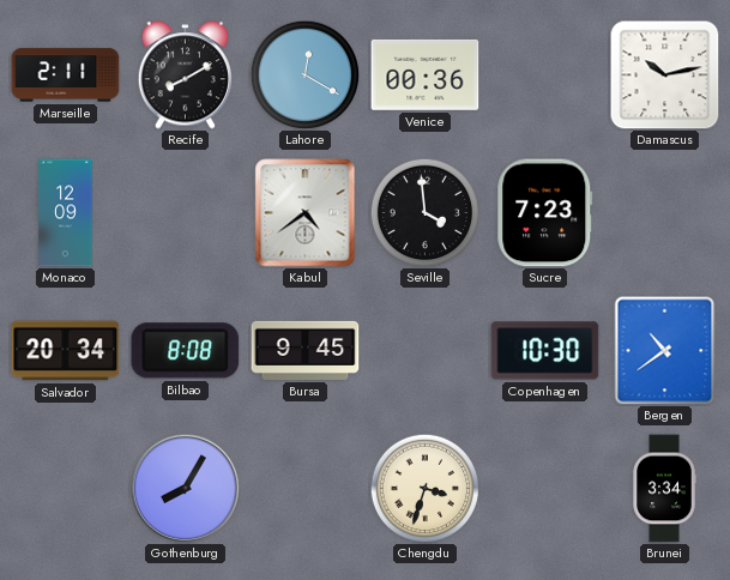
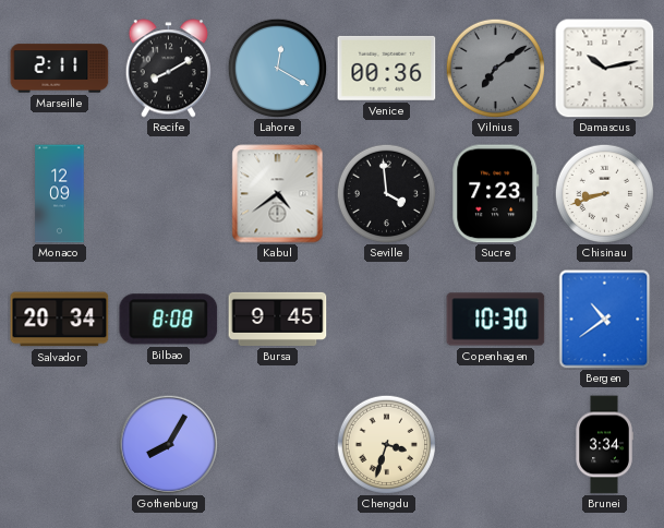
Vilnius: none -> 7:09 (495, 68)
Chisinau: none -> 8:42 (604, 193)
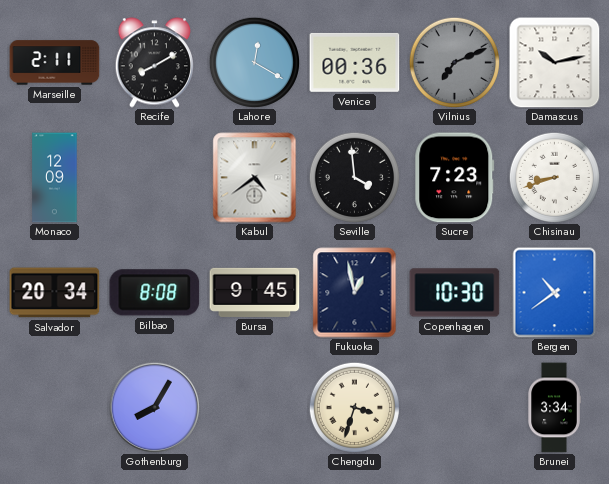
Vilnius: 7:09 -> 7:11 (454, 62)
Fukuoka: none -> 12:58 (355, 293)
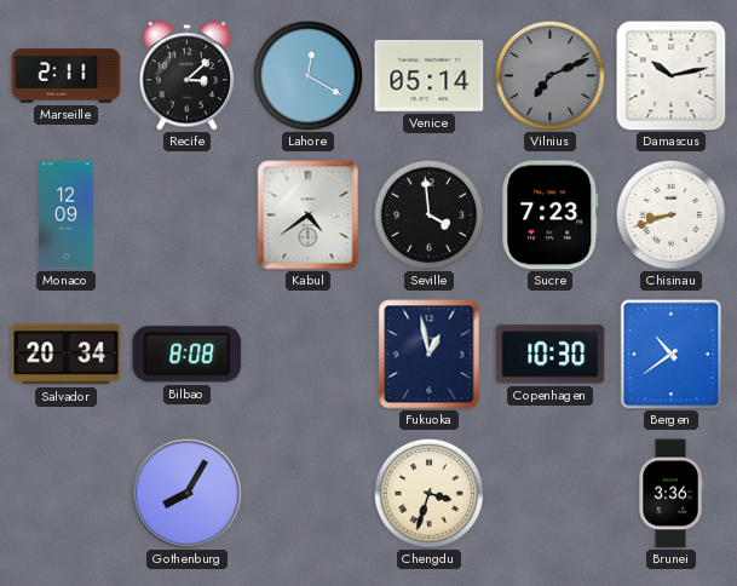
Recife: 8:10 -> 3:08 (186, 76)
Venice: 00:36 -> 05:14 (430, 75)
Bursa: 9:45 -> none (255, 292)
Brunei: 3:34 -> 3:36 (670, 494)
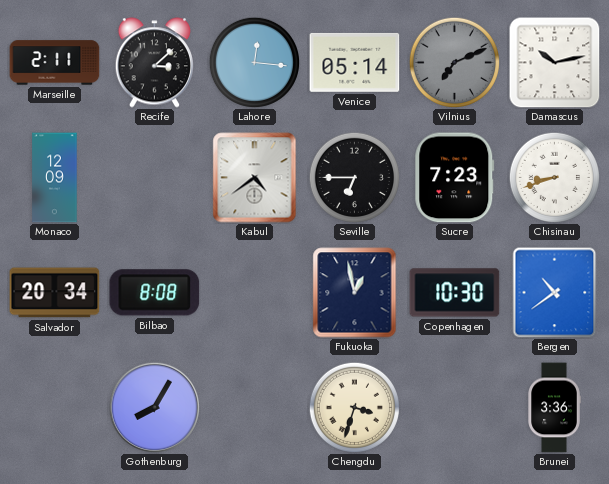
Lahore: 12:20 -> 12:16 (254, 62)
Seville: 3:59 -> 6:45 (354, 177)
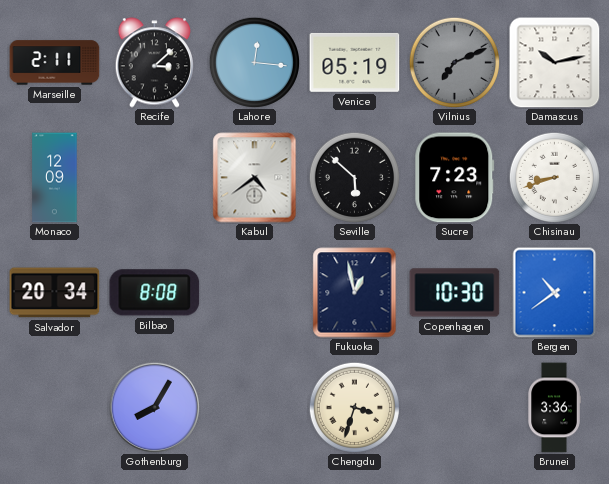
Venice: 05:14 -> 05:19 (355, 62)
Seville: 6:45 -> 5:52 (354, 177)
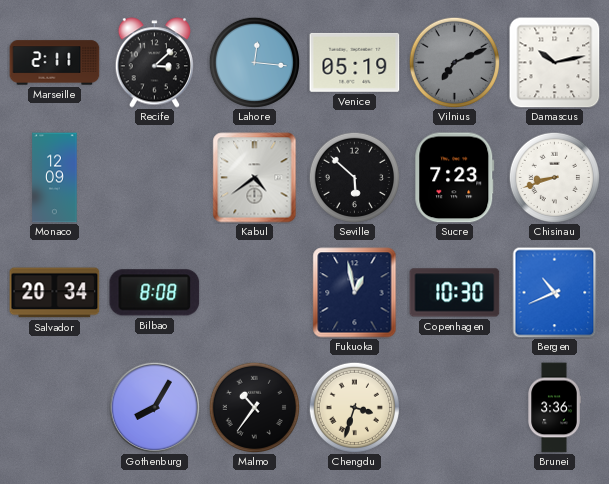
Bergen: 10:39 -> 10:41 (555, 293)
Malmo: none -> 10:36 (254, 407)
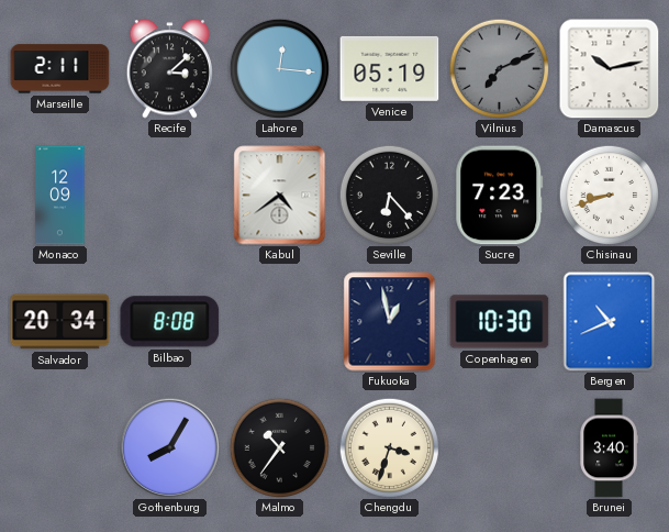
Seville: 5:52 -> 6:23 (389, 195)
Brunei: 3:36 -> 3:40 (609, 448)
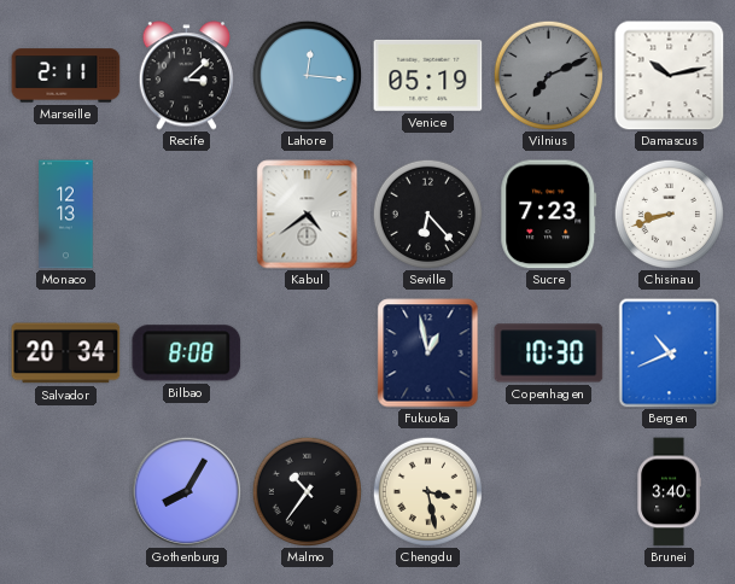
Monaco: 12:09 -> 12:13 (66, 215)
Chengdu: 3:33 -> 3:28 (427, 491)
